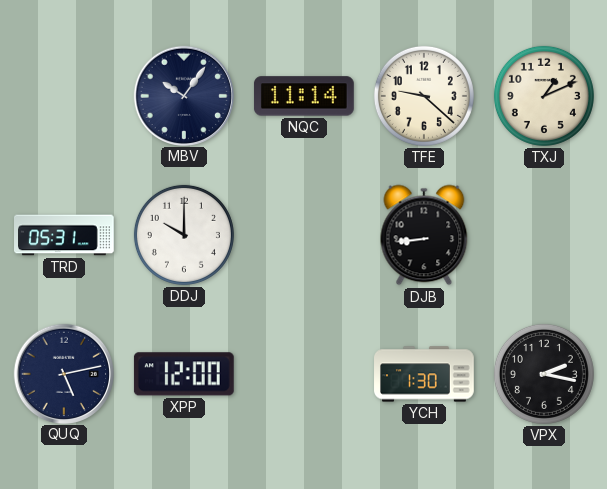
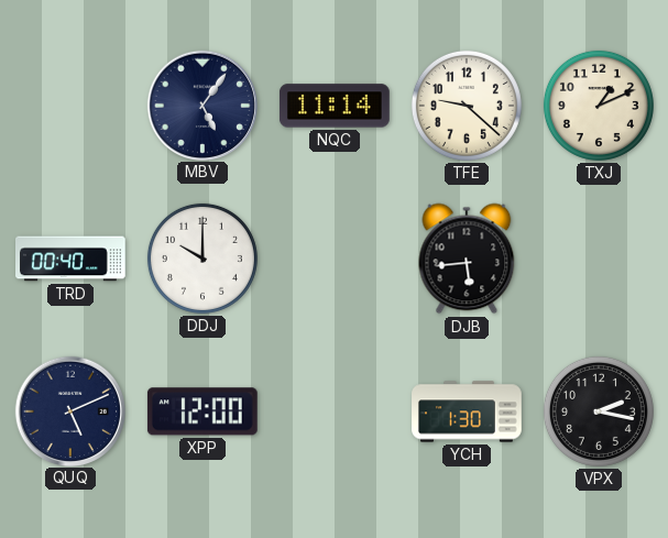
MBV: 10:06 -> 5:06 (201, 105)
TRD: 05:31 -> 00:40 (72, 259)
DJB: 8:44 -> 5:44 (467, 259)
QUQ: 5:13 -> 5:11 (69, 410)
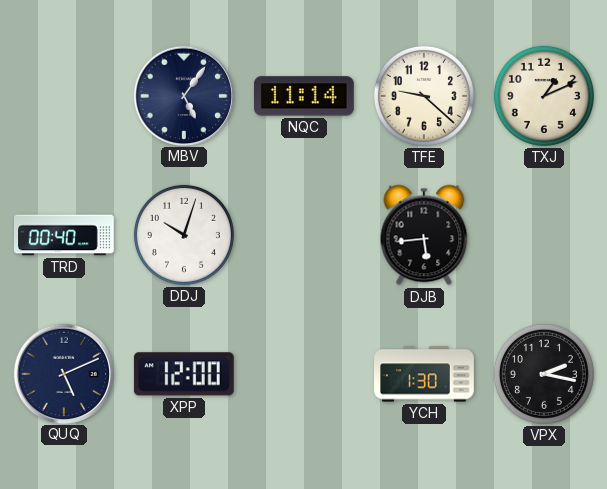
DDJ: 10:00 -> 10:03 (184, 235)
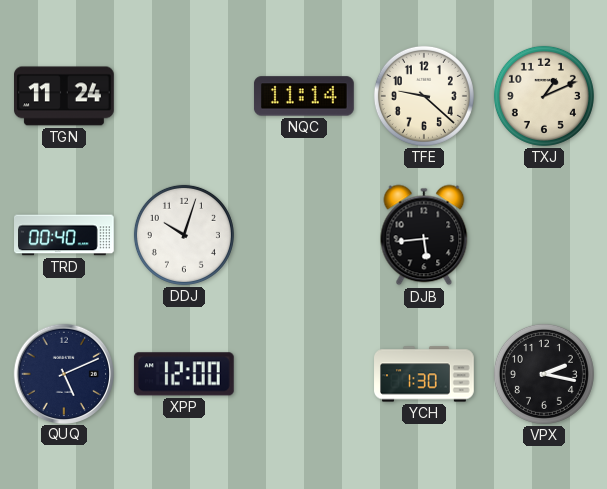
TGN: none -> 11:24 (65, 96)
MBV: 5:06 -> none (183, 95)
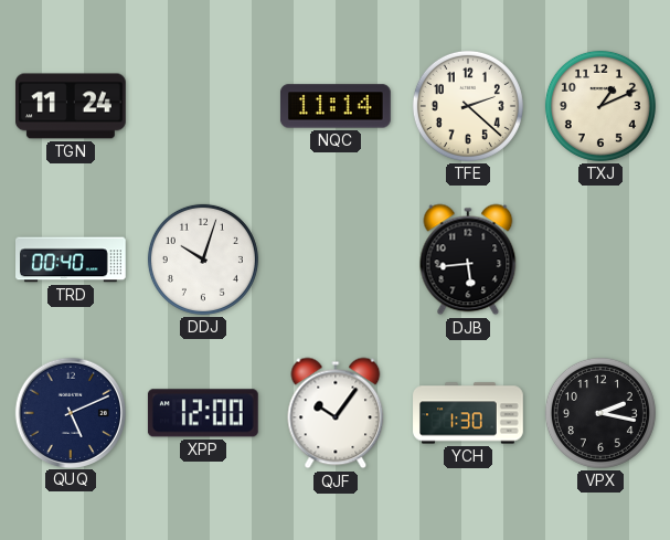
TFE: 9:22 -> 2:22 (468, 106)
QJF: none -> 10:06 (336, 413)
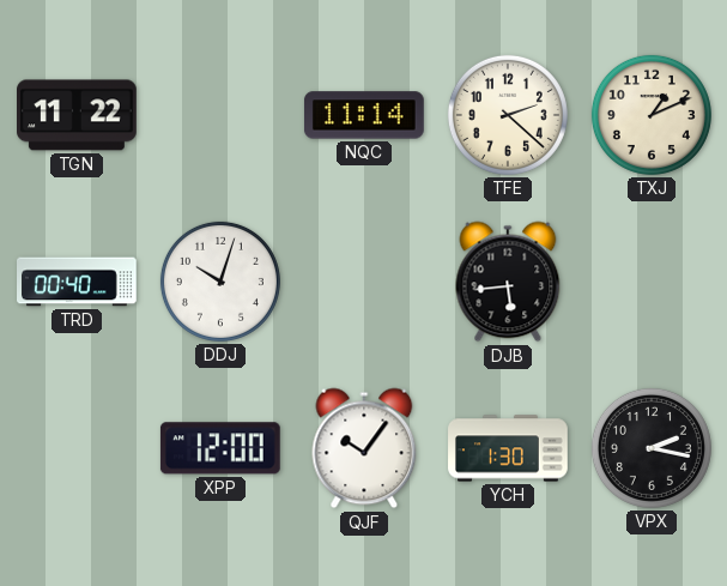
TGN: 11:24 -> 11:22 (78, 115)
QUQ: 5:11 -> none (70, 412)
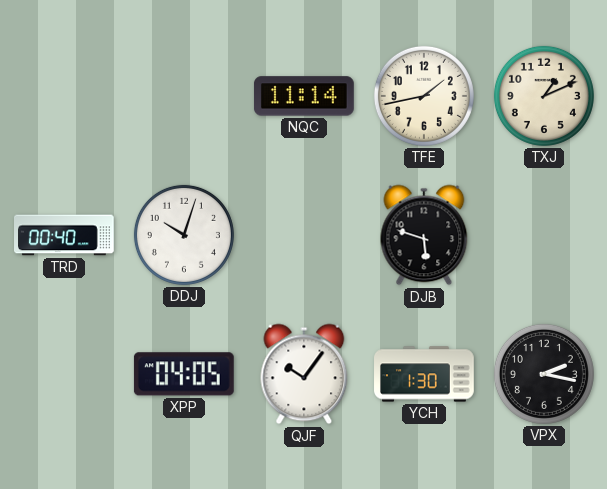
TGN: 11:22 -> none (78, 115)
TFE: 2:22 -> 1:43 (424, 96)
DJB: 5:44 -> 5:48 (424, 235)
XPP: 12:00 -> 04:05 (184, 374)
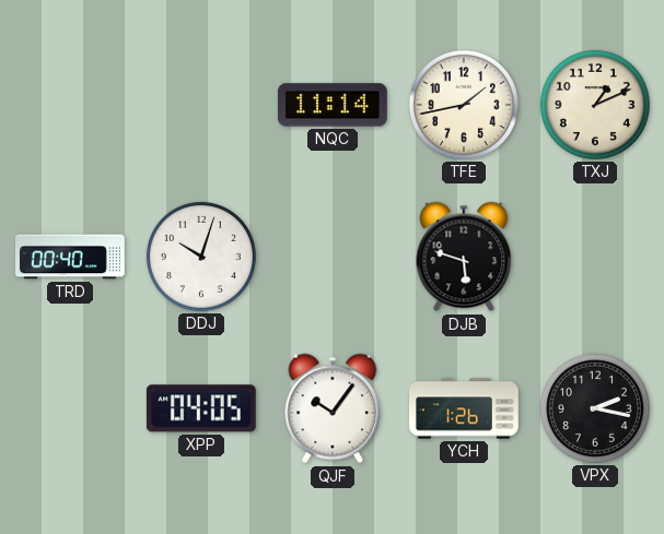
YCH: 1:30 -> 1:26 (464, 408)
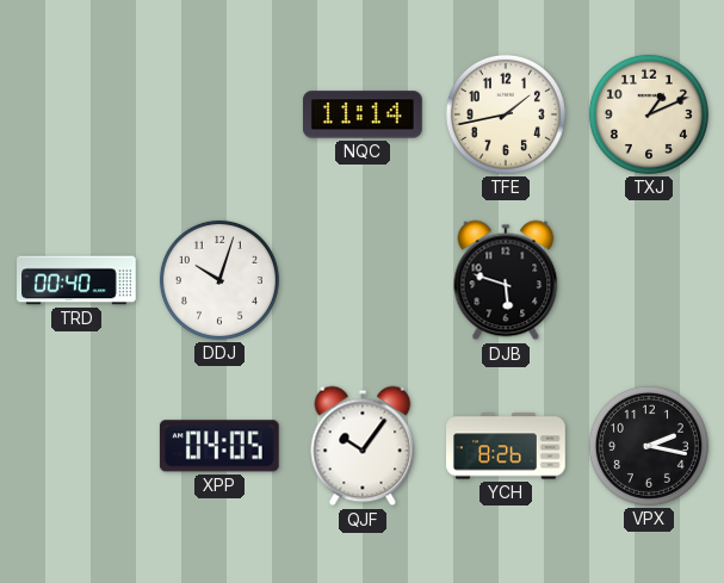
YCH: 1:26 -> 8:26 (506, 446)
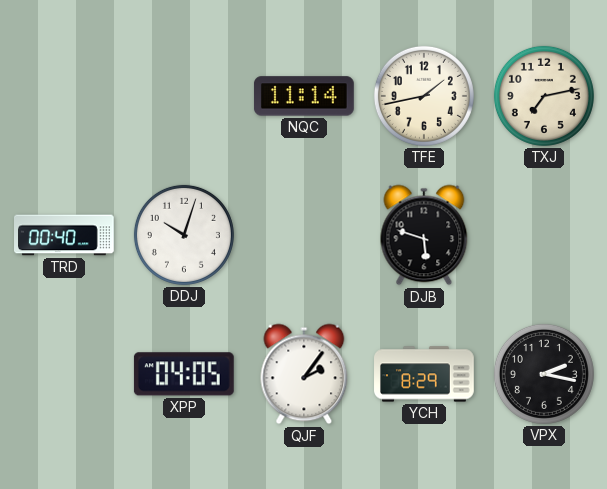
TXJ: 1:11 -> 7:13 (544, 96)
QJF: 10:06 -> 2:06 (304, 374)
YCH: 8:26 -> 8:29 (424, 374)
